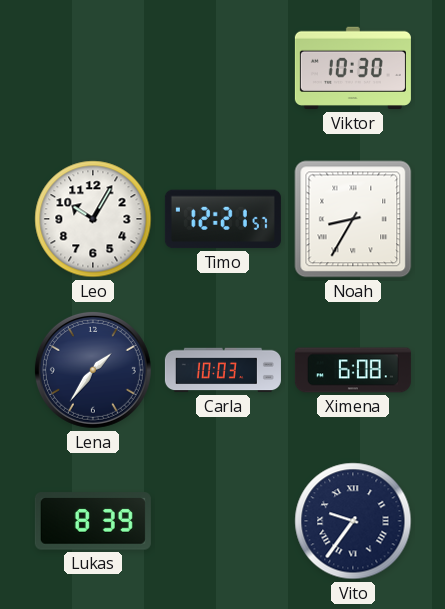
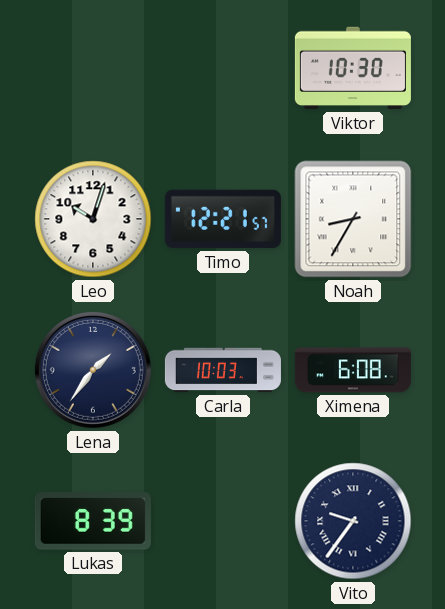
Leo: 10:05 -> 10:03 (93, 219)
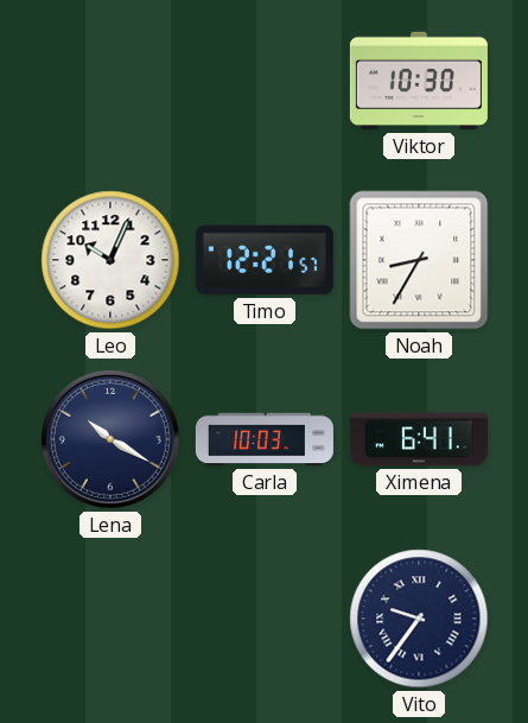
Leo: 10:03 -> 10:04 (110, 260)
Lena: 1:36 -> 10:20 (110, 439)
Ximena: 6:08 -> 6:41 (419, 439)
Lukas: 8:39 -> none (93, 521)
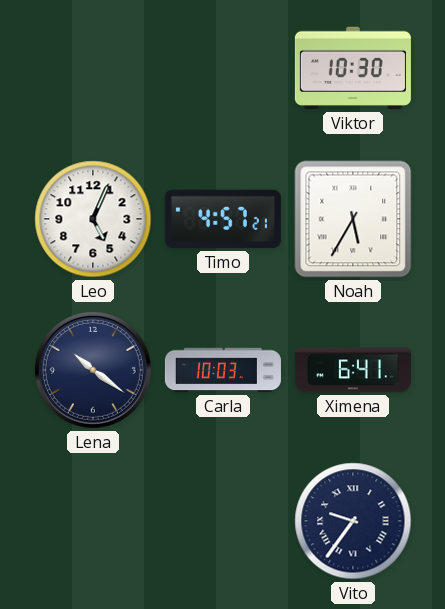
Leo: 10:04 -> 5:04 (93, 219)
Timo: 12:21 -> 4:57 (223, 219)
Noah: 8:35 -> 5:35 (353, 219)
Lena: 10:20 -> 10:21 (93, 370)
